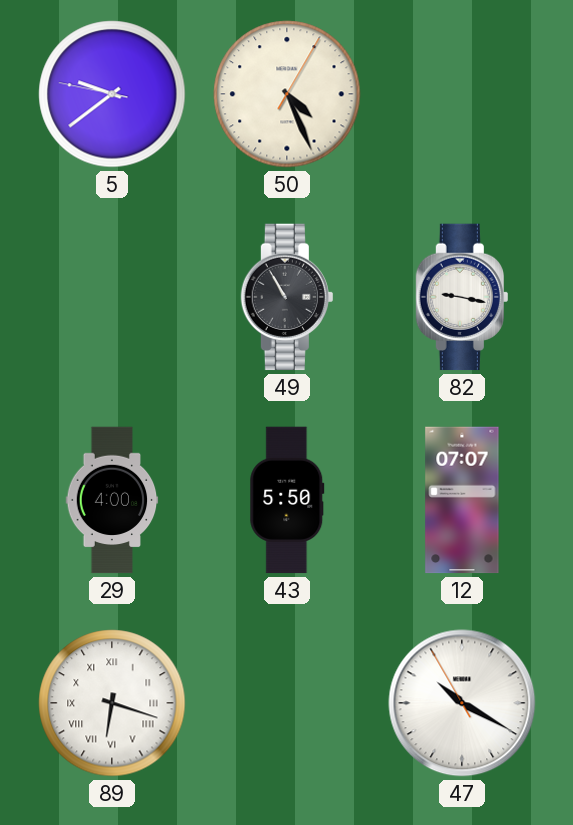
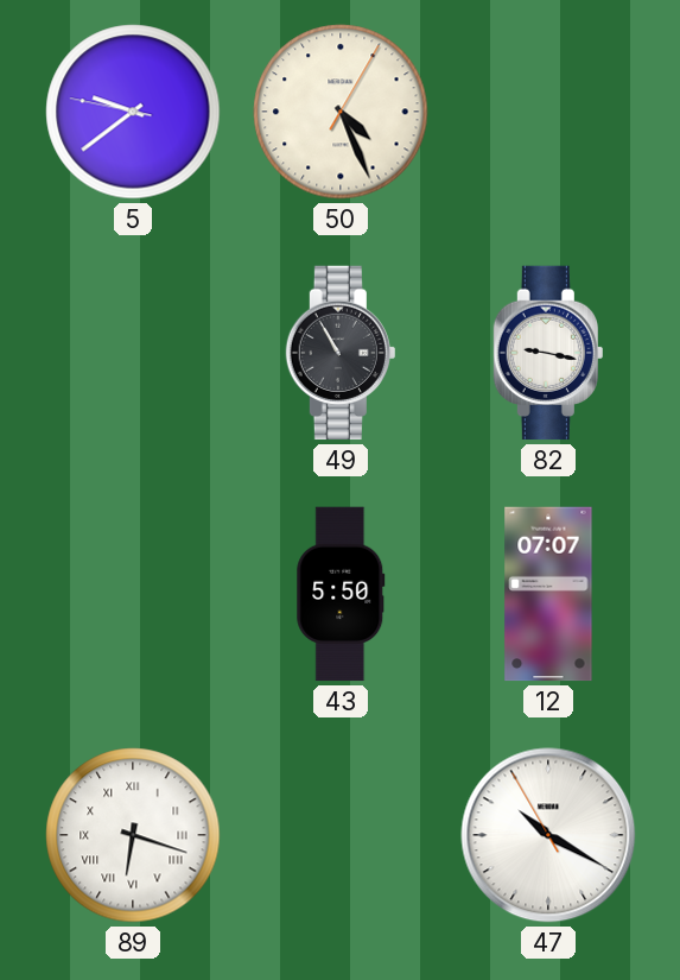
29: 4:00 -> none (112, 500)
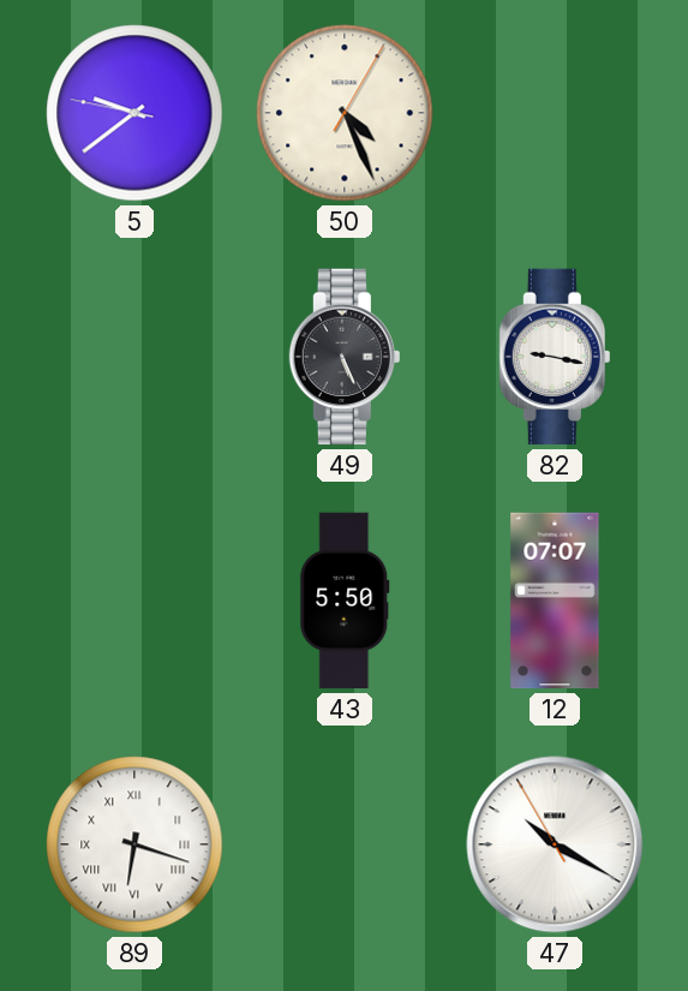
49: 10:55 -> 5:26 (345, 357)
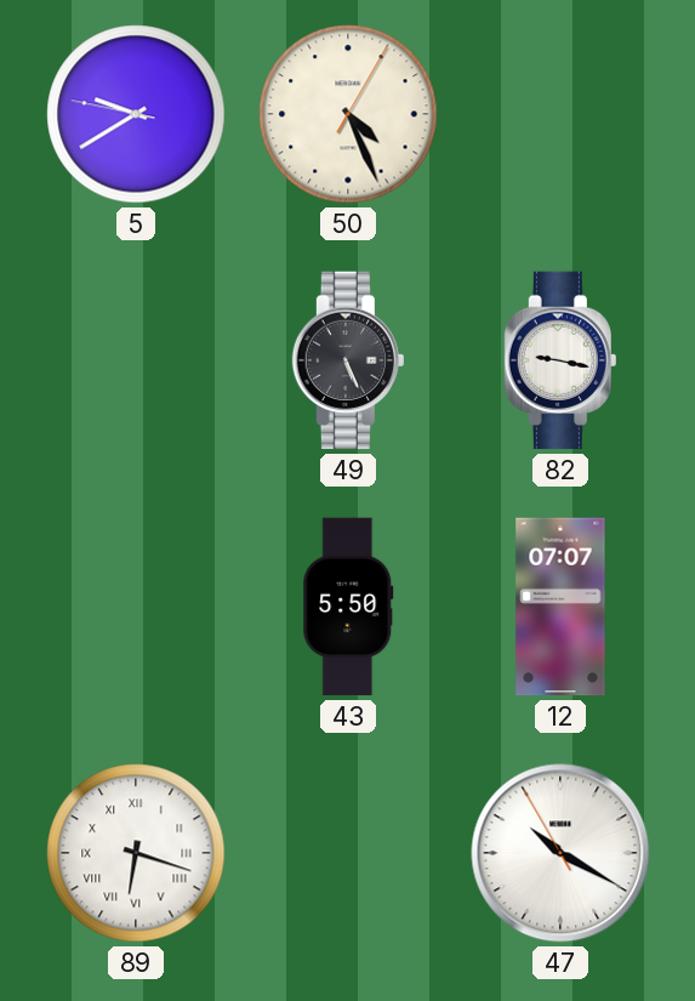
5: 9:38 -> 9:39 (136, 114)
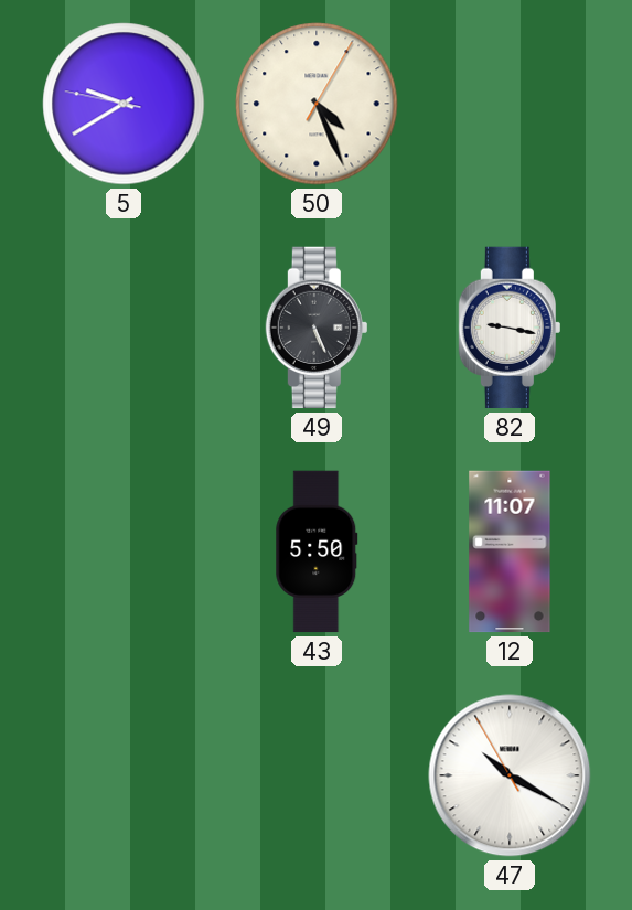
12: 07:07 -> 11:07 (510, 552)
89: 6:18 -> none (136, 853)
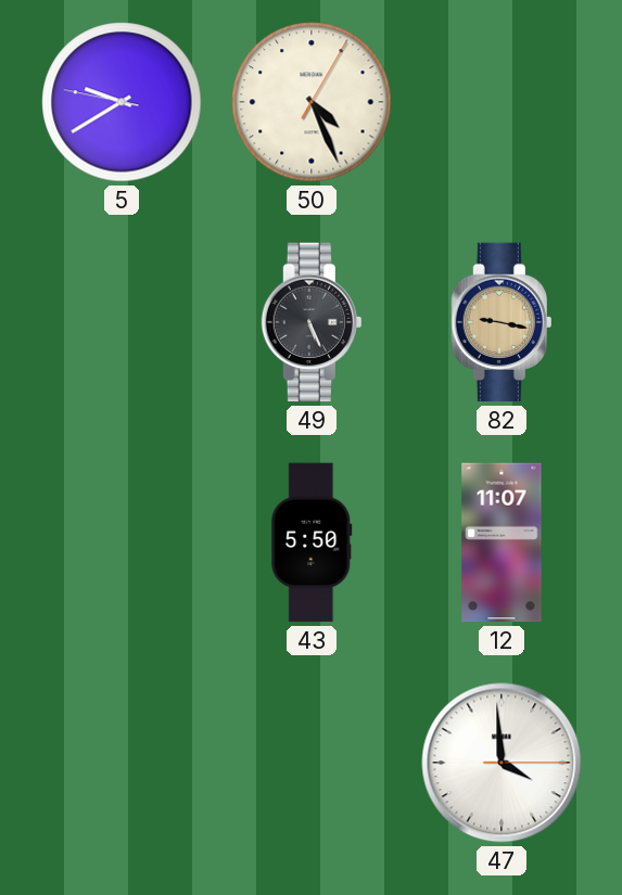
82 dial: white -> champagne (502, 322)
47: 10:19 -> 3:59 (502, 763)
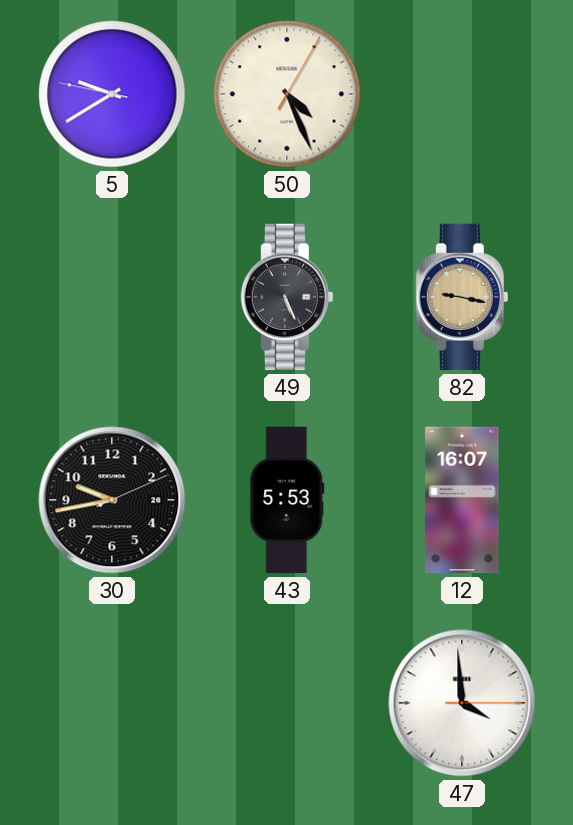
30: none -> 9:43 (112, 500)
43: 5:50 -> 5:53 (287, 500)
12: 11:07 -> 16:07 (462, 500)
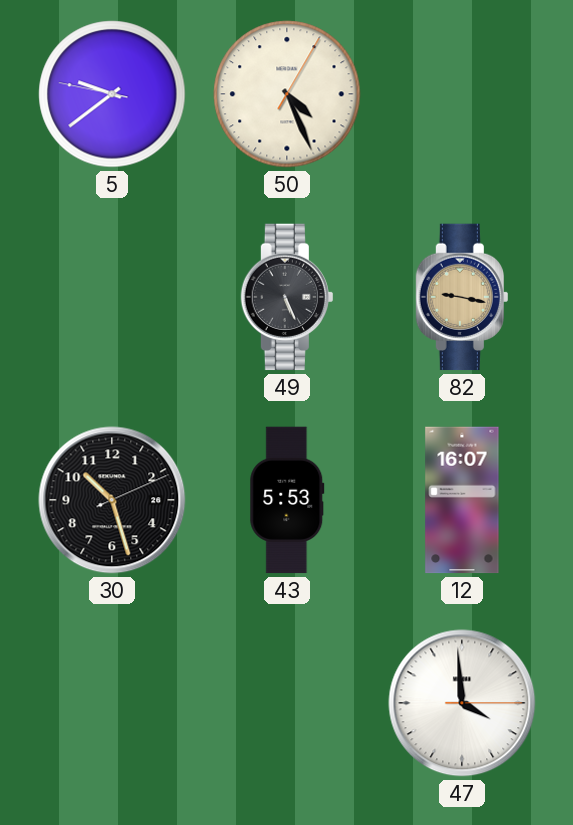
5: 9:39 -> 9:38 (112, 94)
30: 9:43 -> 10:27 (112, 500)
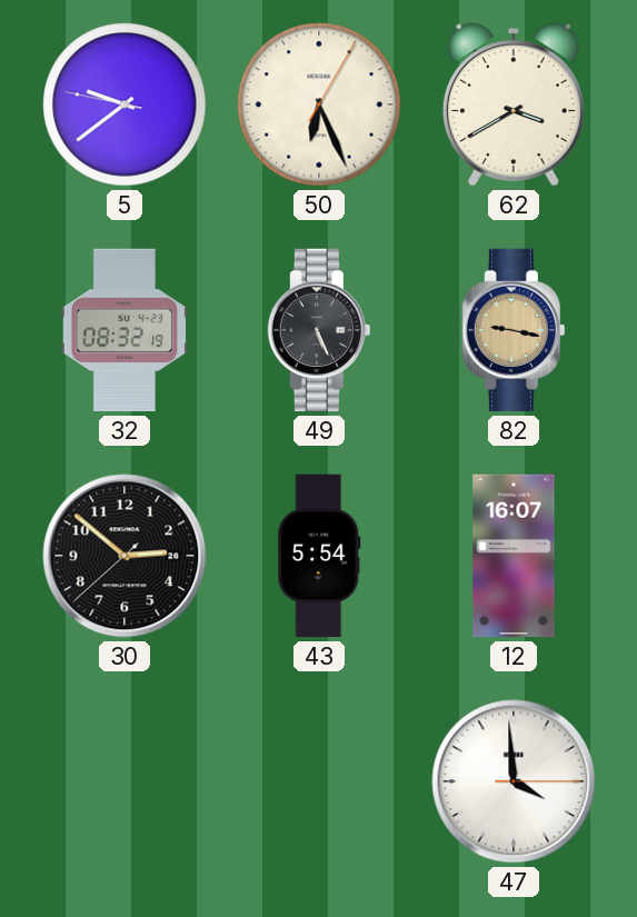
50: 4:26 -> 6:26 (319, 104)
62: none -> 3:40 (514, 104)
32: none -> 08:32 (123, 330)
30: 10:27 -> 2:51 (125, 556)
43: 5:53 -> 5:54 (319, 556)
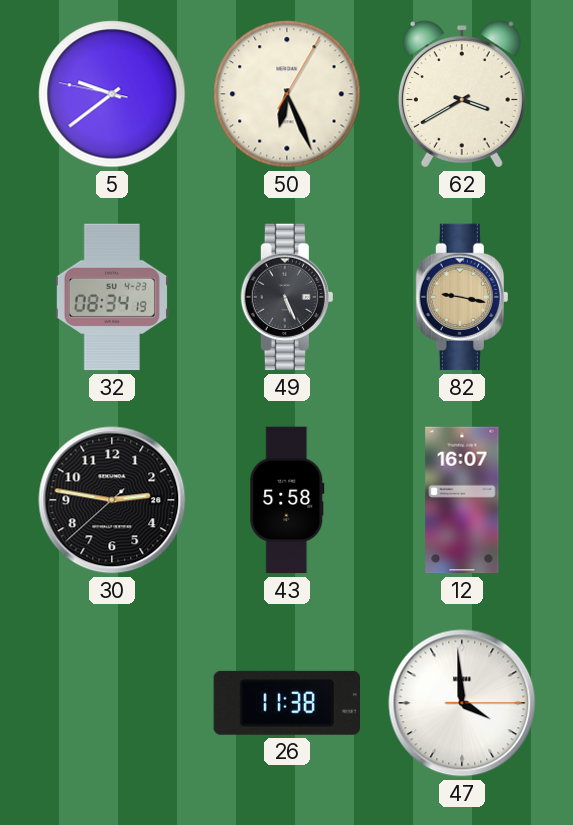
32: 08:32 -> 08:34 (111, 297)
30: 2:51 -> 2:46 (112, 500)
43: 5:54 -> 5:58 (287, 500)
26: none -> 11:38 (286, 703)
